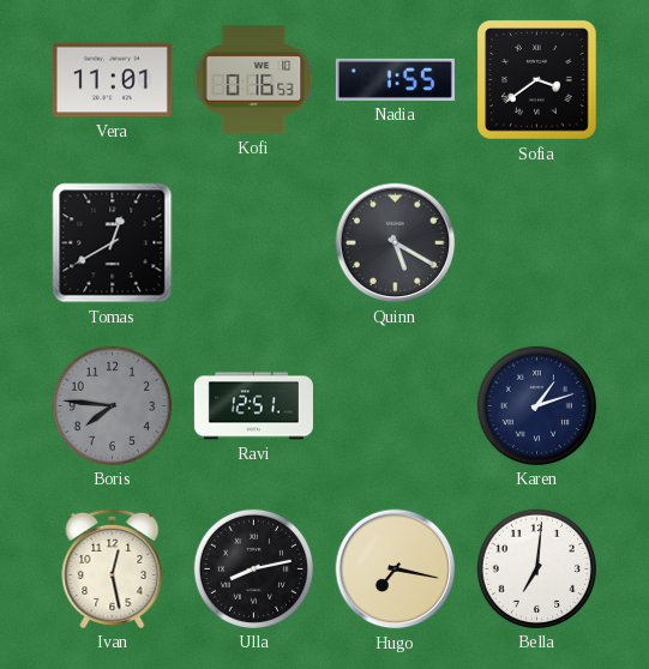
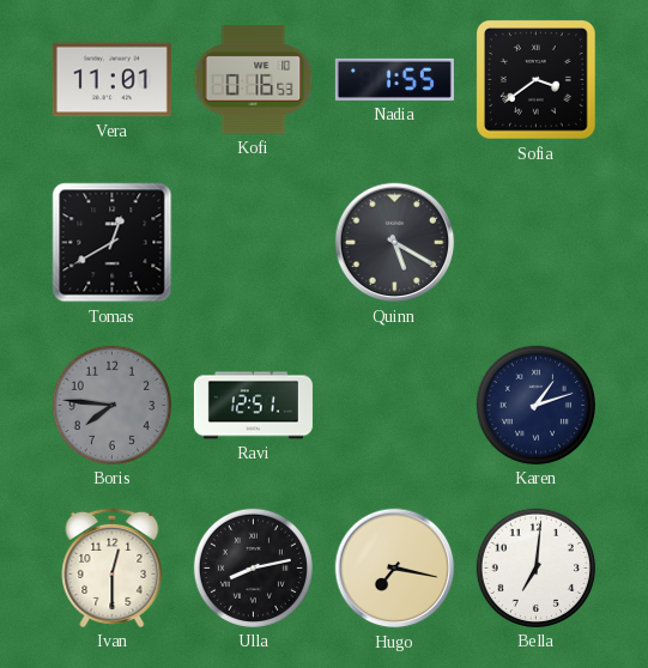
Ivan: 12:28 -> 12:30 (113, 567)
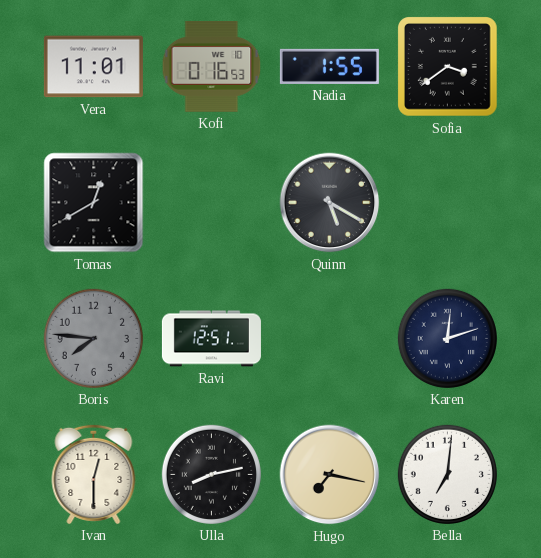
Karen: 1:12 -> 12:12 (447, 338)
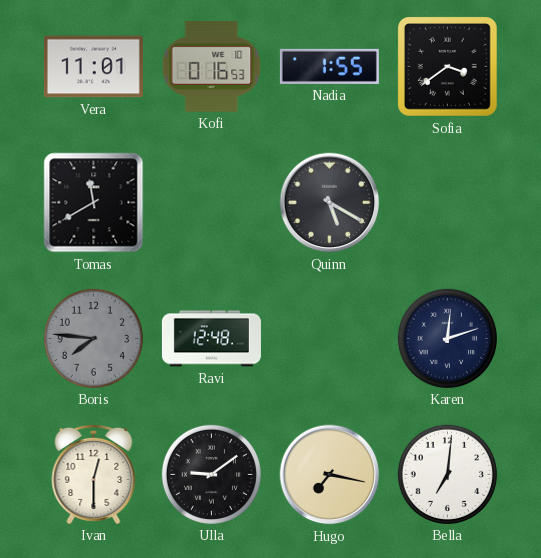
Tomas: 12:40 -> 11:40 (94, 203)
Ravi: 12:51 -> 12:48 (211, 339)
Ulla: 8:13 -> 9:09 (211, 474)
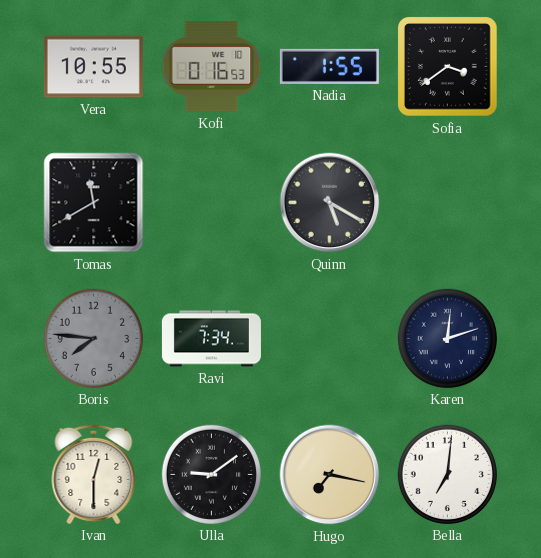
Vera: 11:01 -> 10:55 (93, 67)
Ravi: 12:48 -> 7:34 (211, 339)
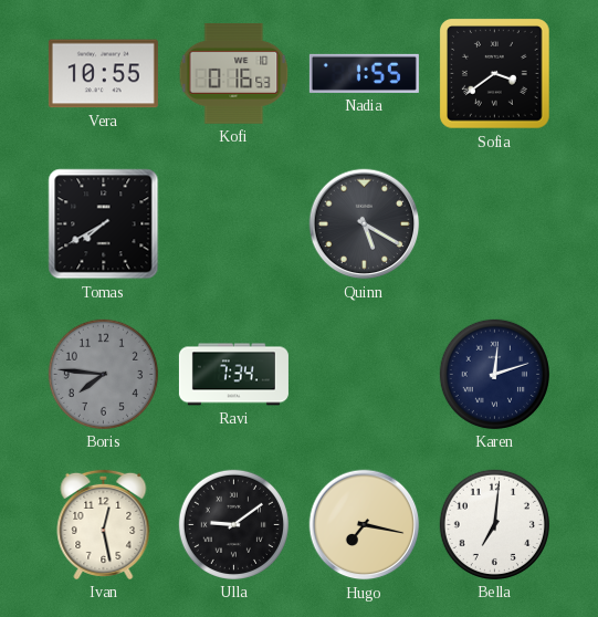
Tomas: 11:40 -> 7:40 (104, 224)
Ivan: 12:30 -> 12:28 (104, 524)
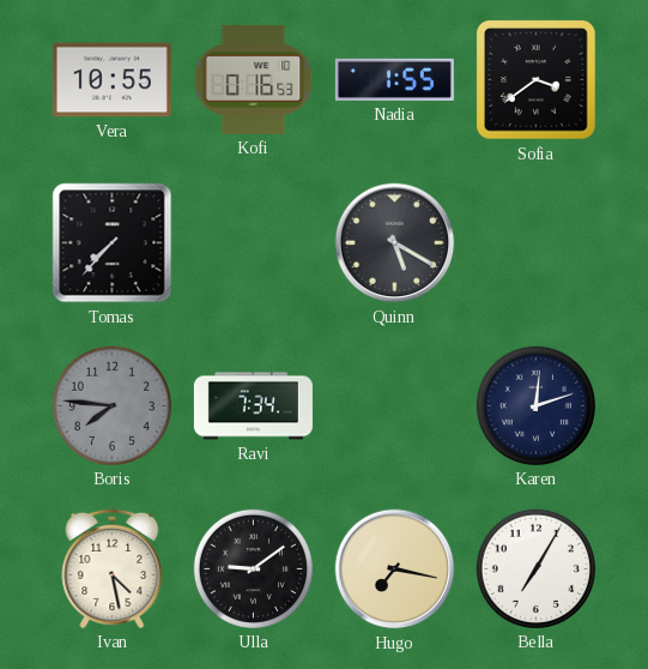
Tomas: 7:40 -> 7:37 (113, 243)
Ivan: 12:28 -> 4:28 (113, 568)
Bella: 7:01 -> 7:05 (535, 568)
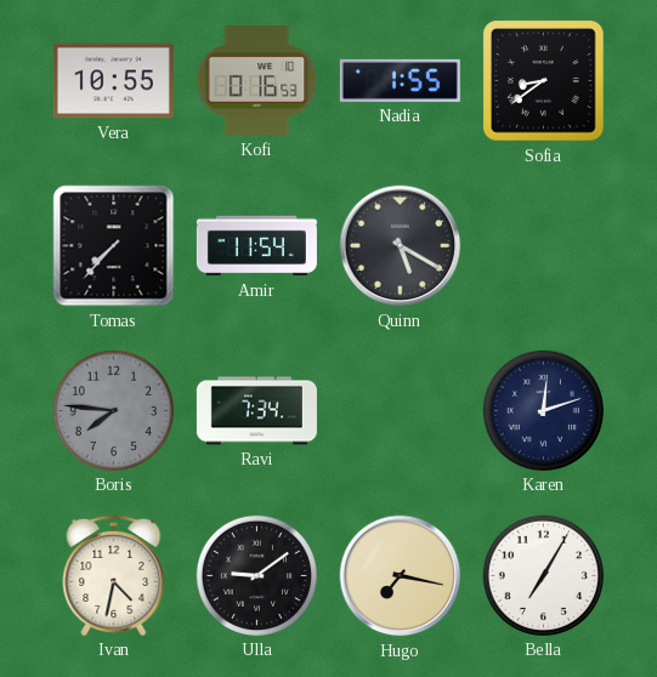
Sofia: 3:39 -> 8:39 (544, 81)
Amir: none -> 11:54 (256, 246)
Ivan: 4:28 -> 4:32 (114, 575)
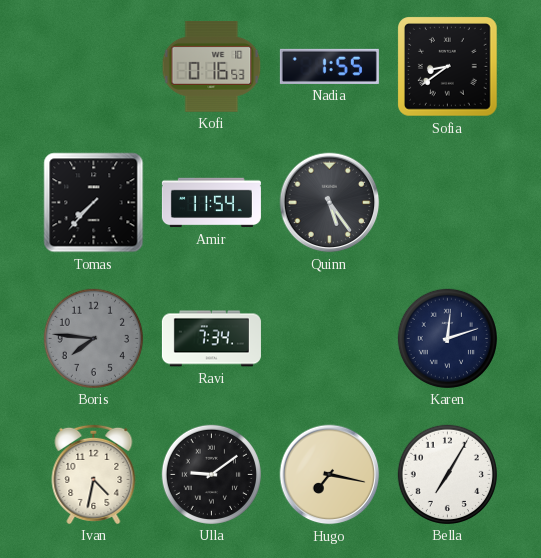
Vera: 10:55 -> none (113, 81)
Quinn: 5:20 -> 5:24 (330, 203)
